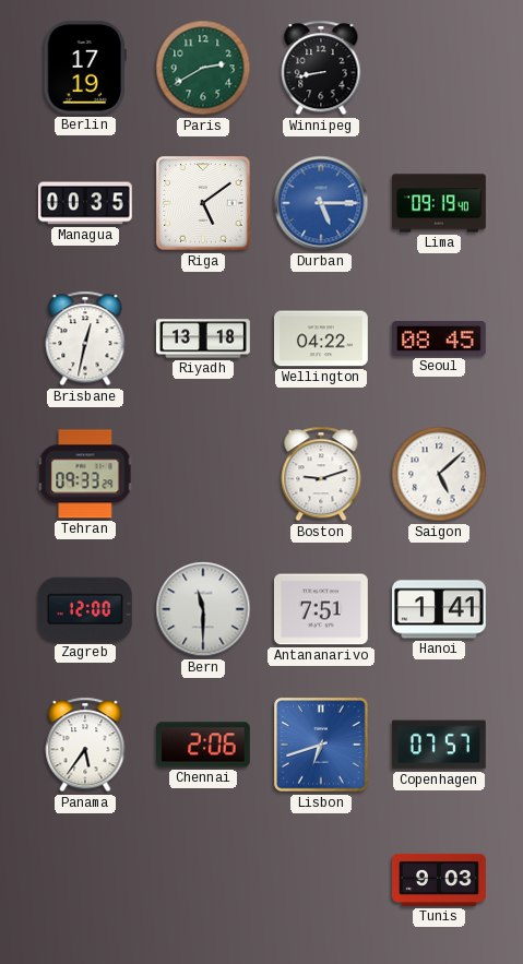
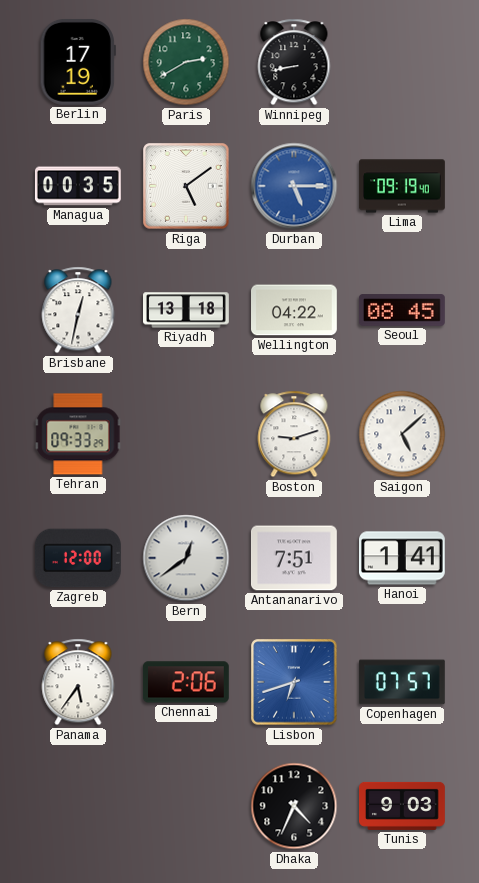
Bern: 11:30 -> 12:39 (186, 558)
Dhaka: none -> 4:34 (294, 806)
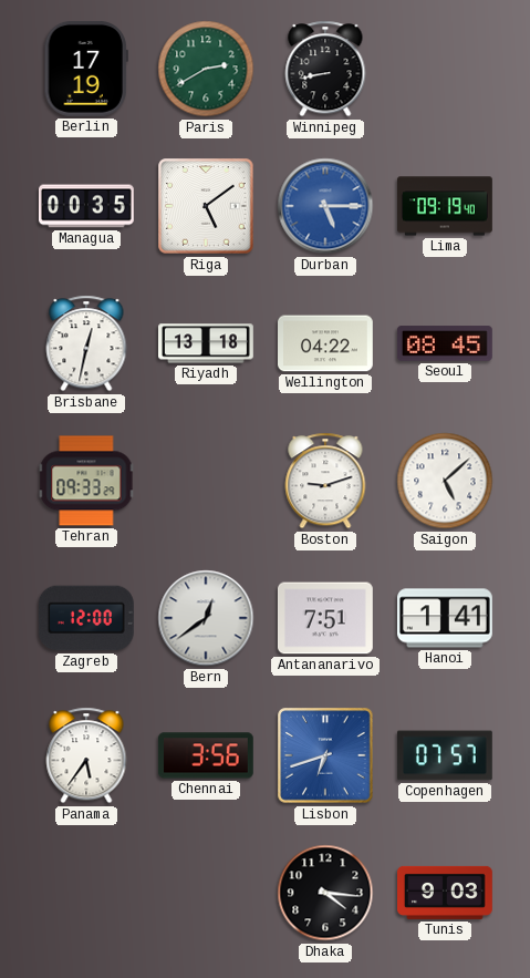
Chennai: 2:06 -> 3:56 (206, 755)
Dhaka: 4:34 -> 4:16 (325, 893)
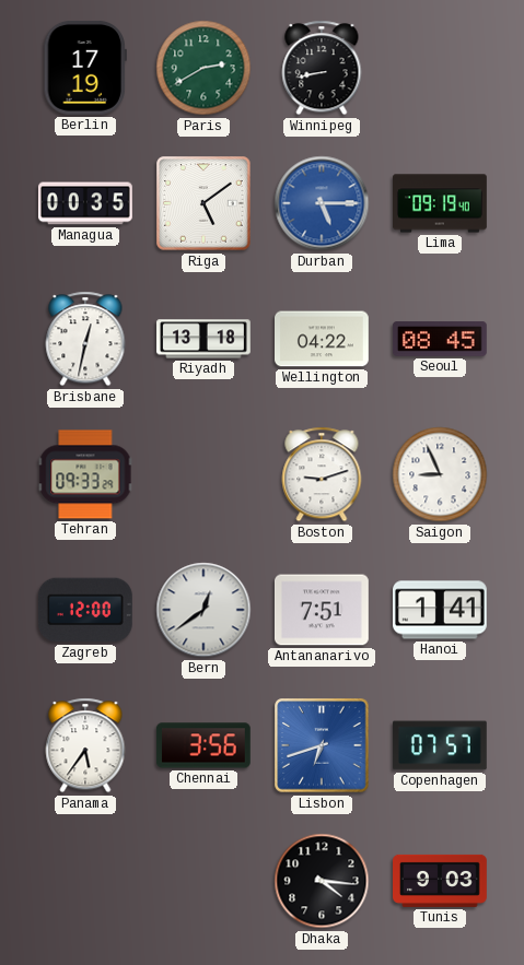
Saigon: 5:08 -> 8:56 (440, 474)
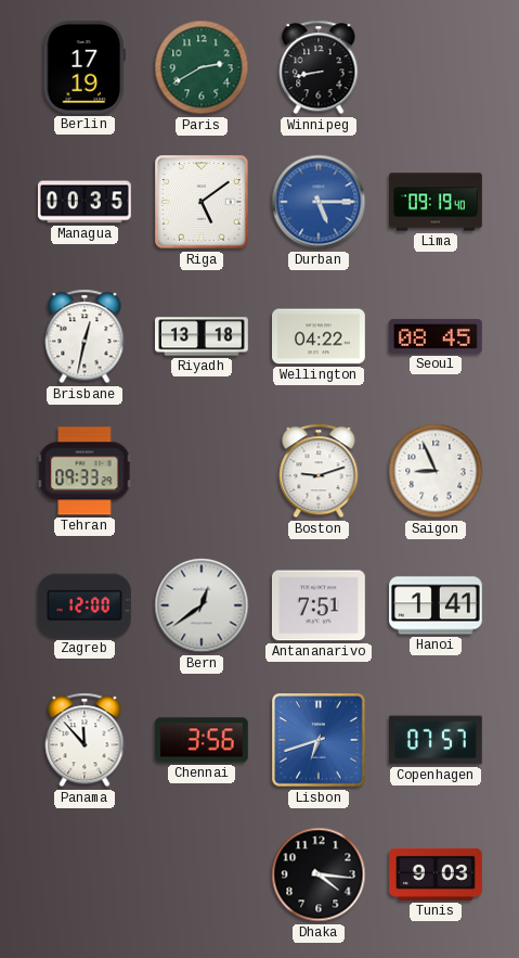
Panama: 5:36 -> 11:53 (85, 740)
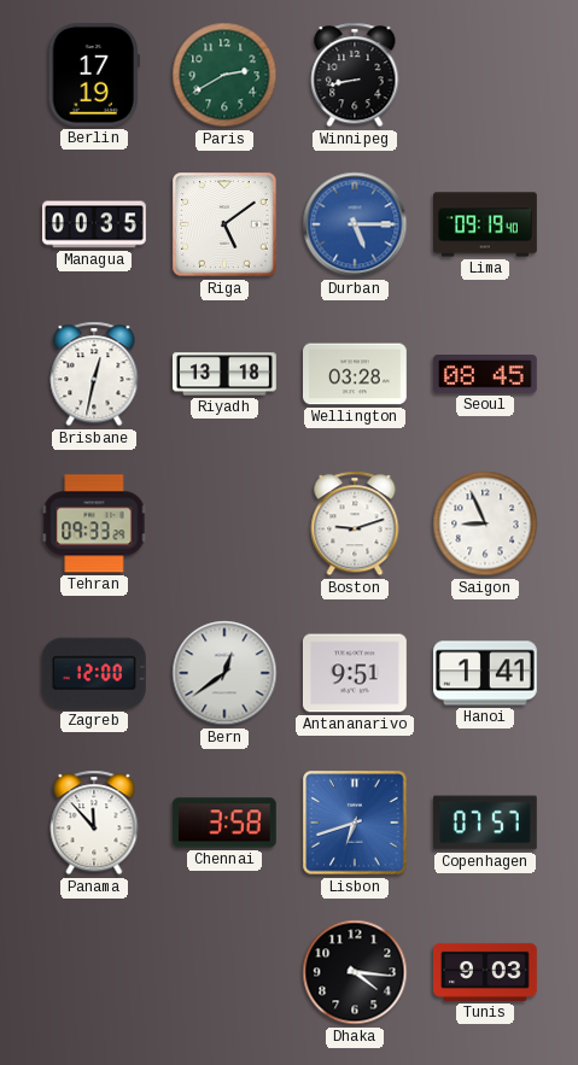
Wellington: 04:22 -> 03:28 (356, 374)
Antananarivo: 7:51 -> 9:51 (355, 673)
Chennai: 3:56 -> 3:58 (224, 823)
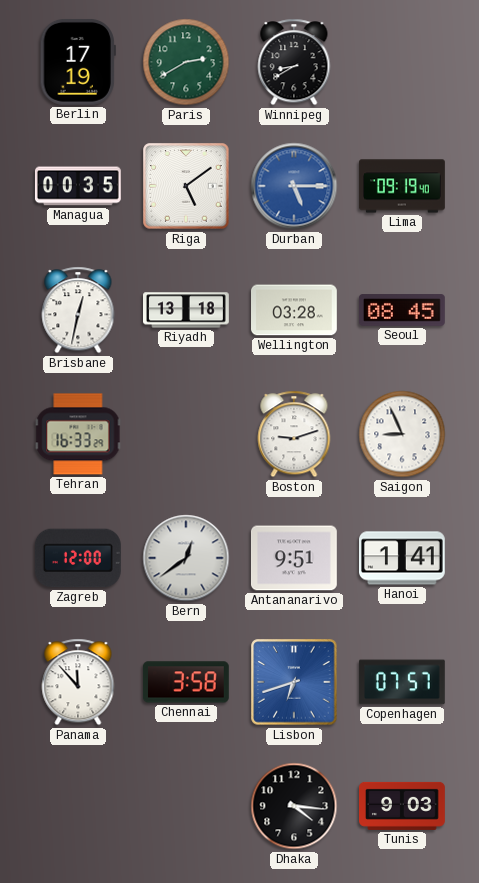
Winnipeg: 8:43 -> 8:40 (294, 62)
Tehran: 09:33 -> 16:33 (78, 434)
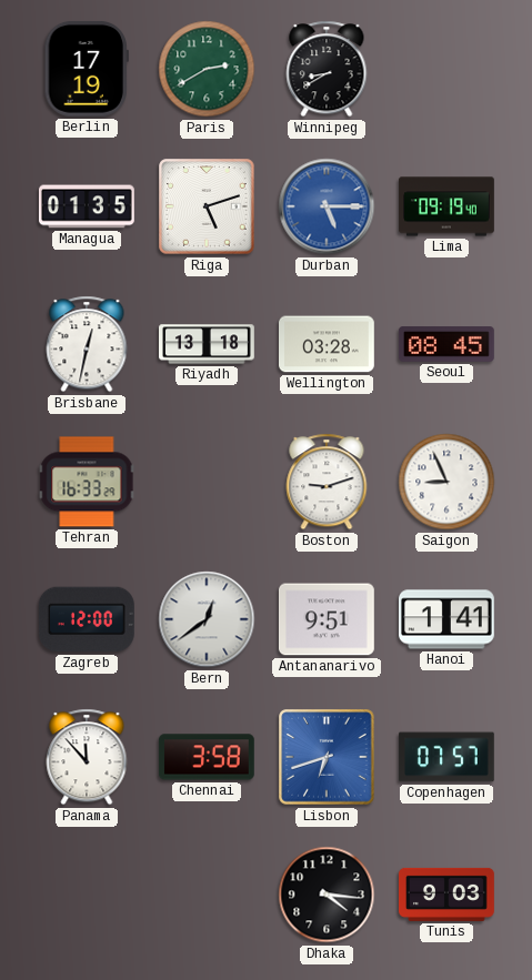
Managua: 00:35 -> 01:35 (87, 206)
Riga: 5:09 -> 5:12 (207, 206)
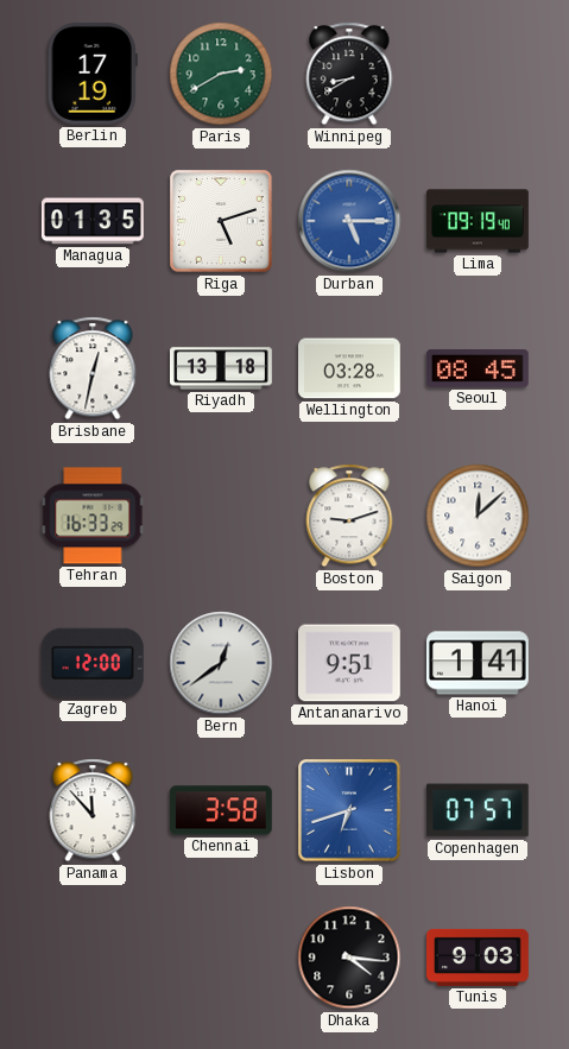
Saigon: 8:56 -> 12:08 (478, 516)
